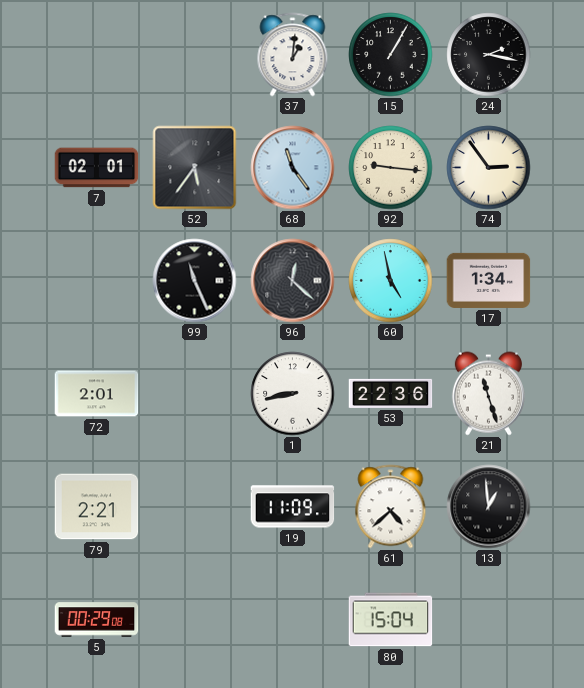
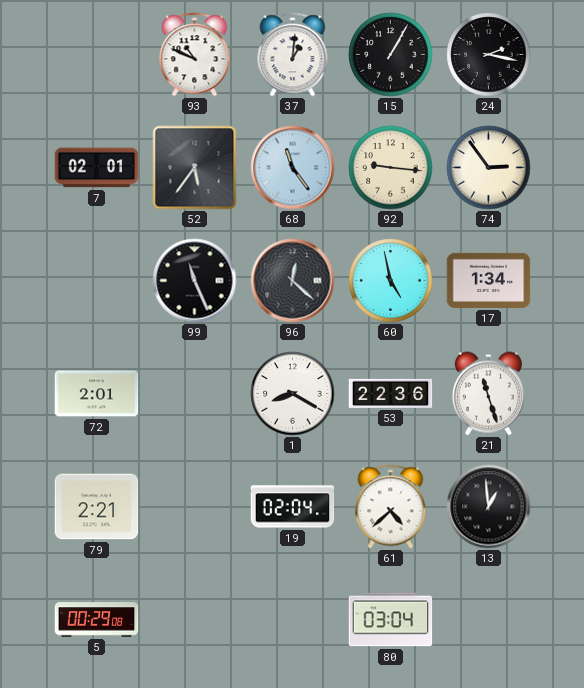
93: none -> 10:49 (195, 55)
1: 8:43 -> 8:20 (293, 394)
19: 11:09 -> 02:04 (293, 507)
80: 15:04 -> 03:04 (391, 620)
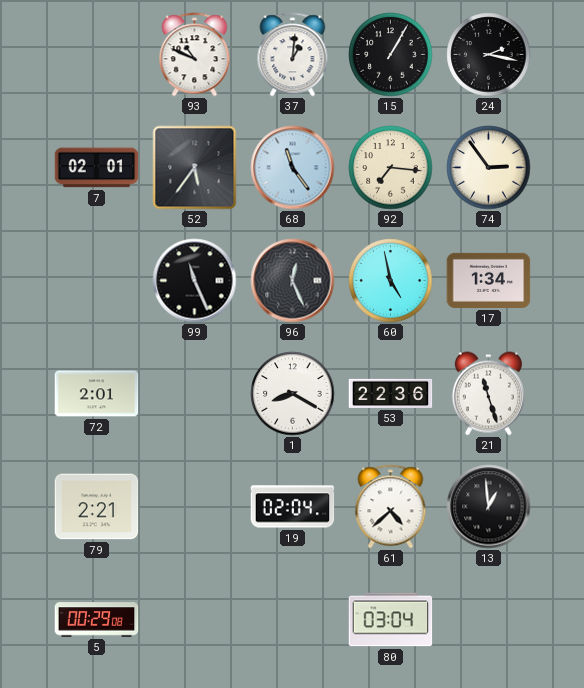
92: 9:16 -> 7:16 (391, 168)
96: 12:22 -> 12:26 (293, 281)
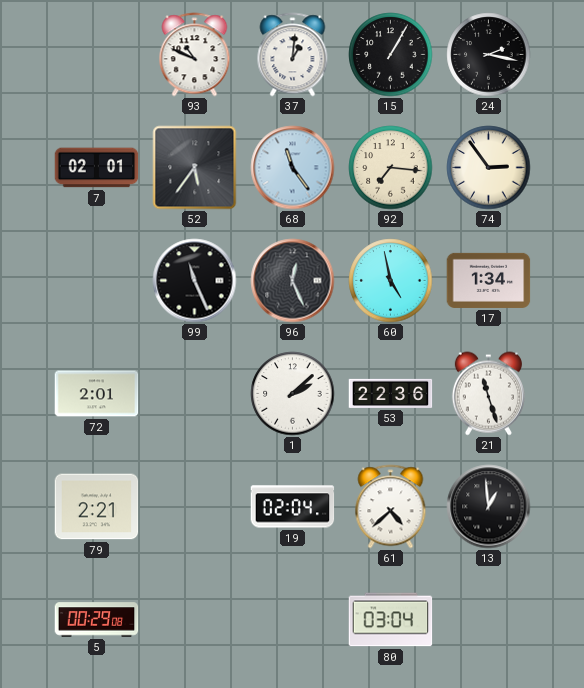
1: 8:20 -> 2:08 (293, 394)
